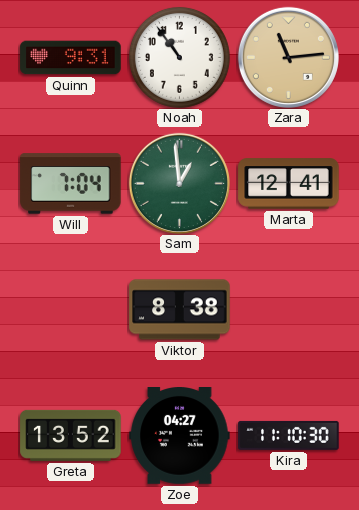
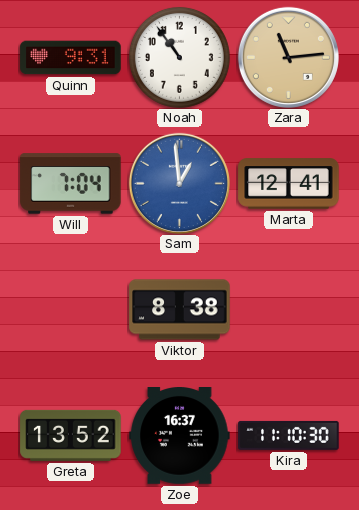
Sam dial: green -> blue (179, 183)
Zoe: 04:27 -> 16:37 (180, 436)
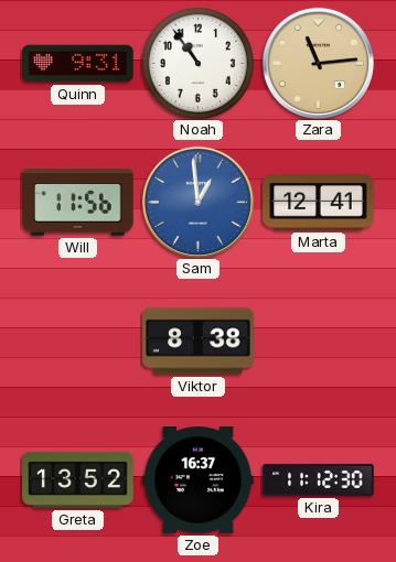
Will: 7:04 -> 11:56 (78, 203)
Kira: 11:10 -> 11:12 (319, 479)
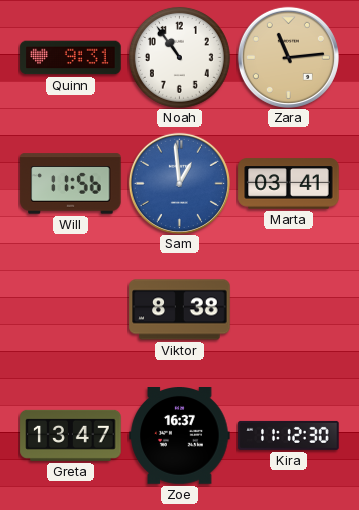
Marta: 12:41 -> 03:41 (289, 184)
Greta: 13:52 -> 13:47 (71, 435)
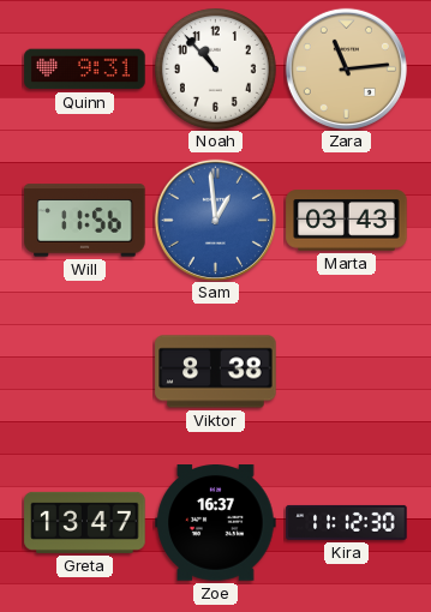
Noah: 10:54 -> 10:53 (215, 68)
Marta: 03:41 -> 03:43 (347, 221)
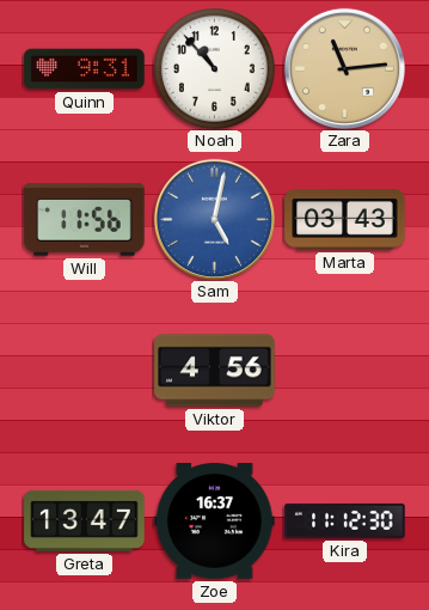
Sam: 12:59 -> 5:02 (214, 219)
Viktor: 8:38 -> 4:56 (215, 371)
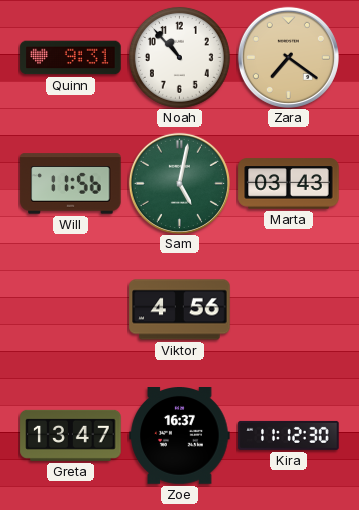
Zara: 11:14 -> 7:21 (288, 57)
Sam dial: blue -> green (179, 183)
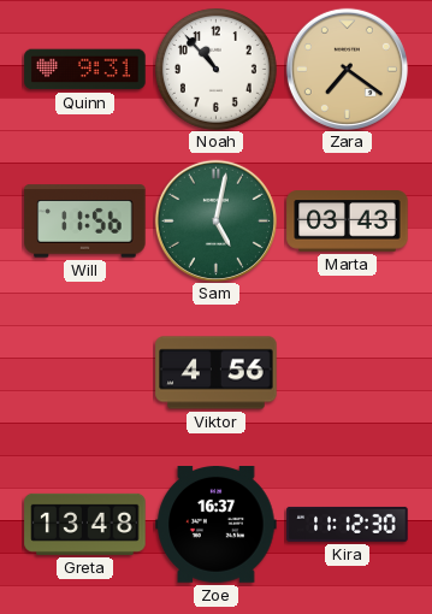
Greta: 13:47 -> 13:48 (85, 524)
